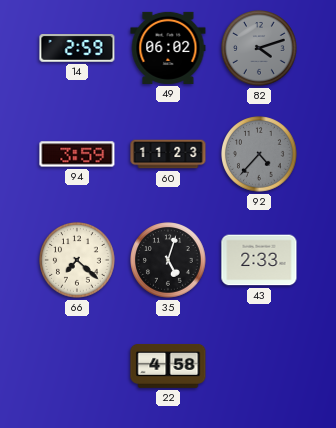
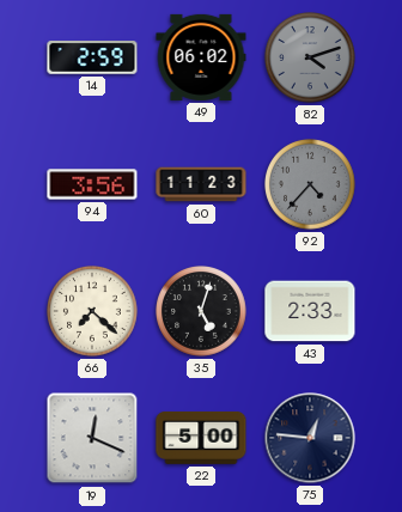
94: 3:59 -> 3:56 (92, 184)
19: none -> 12:19 (92, 438)
22: 4:58 -> 5:00 (201, 438)
75: none -> 12:46 (310, 438)
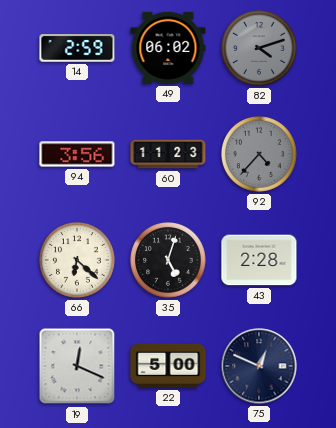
66: 7:22 -> 6:22 (77, 260)
43: 2:33 -> 2:28 (259, 260)
75: 12:46 -> 12:49 (259, 366)
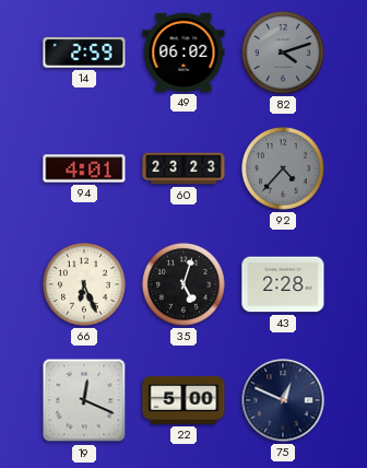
94: 3:56 -> 4:01 (84, 168)
60: 11:23 -> 23:23 (183, 168)
66: 6:22 -> 6:26 (84, 284)
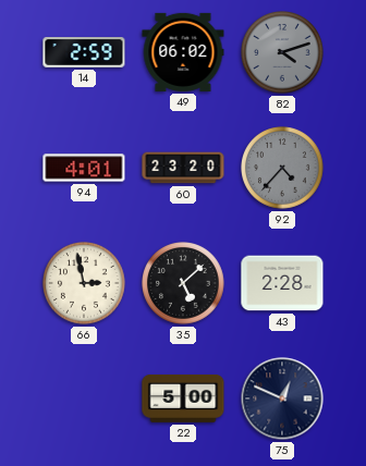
60: 23:23 -> 23:20 (183, 168)
66: 6:26 -> 2:58 (84, 283)
35: 5:03 -> 5:08 (183, 283)
19: 12:19 -> none (84, 400)
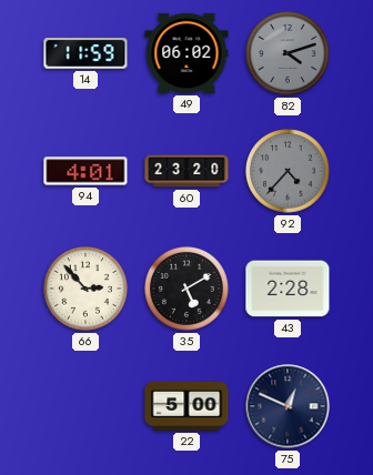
14: 2:59 -> 11:59 (85, 53)
66: 2:58 -> 2:53 (85, 289)
35: 5:08 -> 5:10 (186, 289)
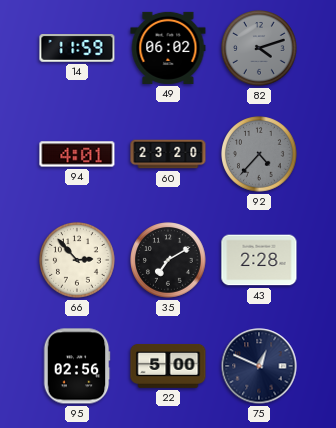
35: 5:10 -> 7:10 (168, 260)
95: none -> 02:56 (77, 366)
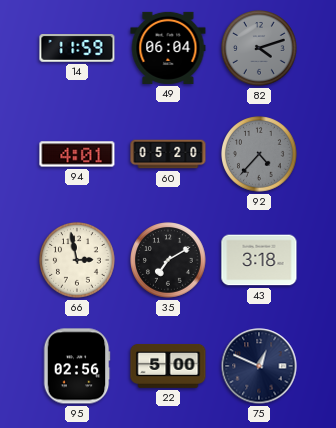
49: 06:02 -> 06:04 (168, 48)
60: 23:20 -> 05:20 (168, 154)
66: 2:53 -> 2:58 (77, 260)
43: 2:28 -> 3:18 (259, 260)
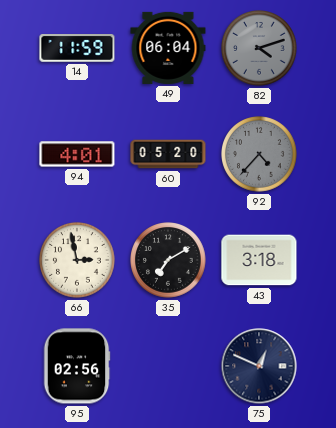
22: 5:00 -> none (168, 366)
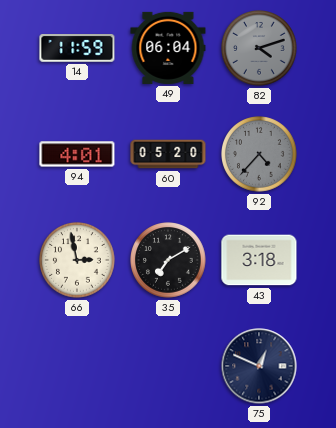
95: 02:56 -> none (77, 366)
